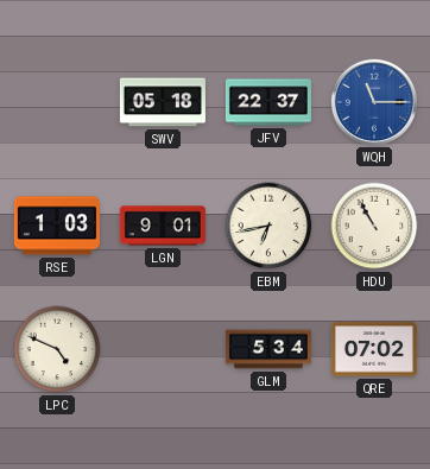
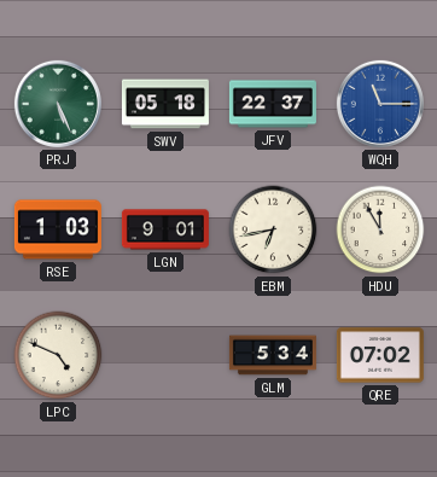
PRJ: none -> 5:26 (58, 104)
HDU: 10:55 -> 11:55 (380, 229)
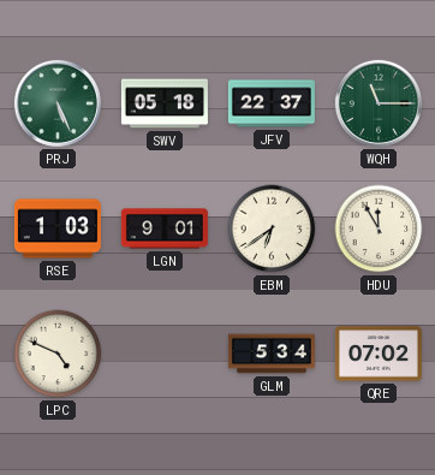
WQH dial: blue -> green (379, 103)
EBM: 6:43 -> 6:39 (272, 228)
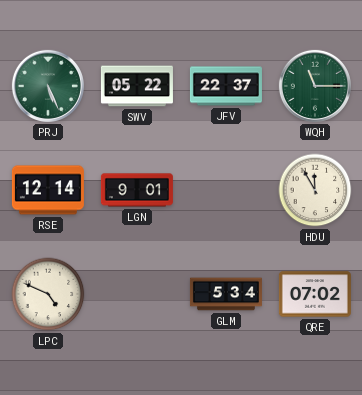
SWV: 05:18 -> 05:22 (137, 86)
RSE: 1:03 -> 12:14 (48, 190)
EBM: 6:39 -> none (272, 228)
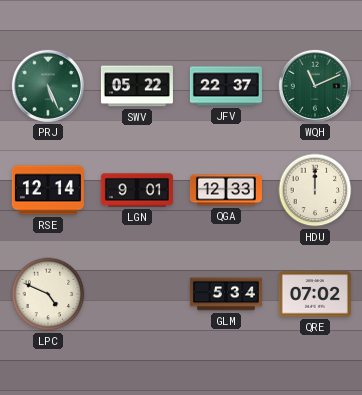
WQH: 11:15 -> 11:11 (315, 86)
QGA: none -> 12:33 (226, 190)
HDU: 11:55 -> 12:00 (315, 190)
